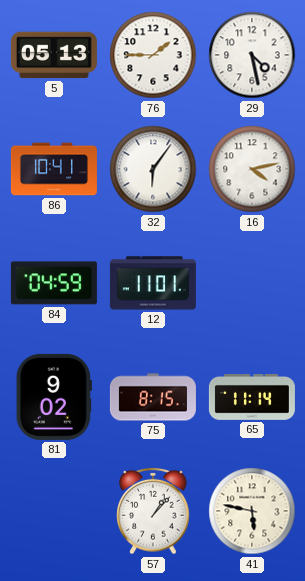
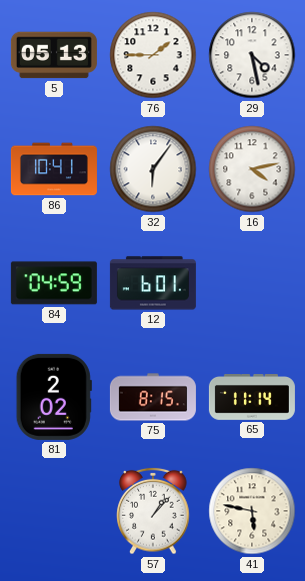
12: 11:01 -> 6:01 (153, 283)
81: 9:02 -> 2:02 (54, 397)
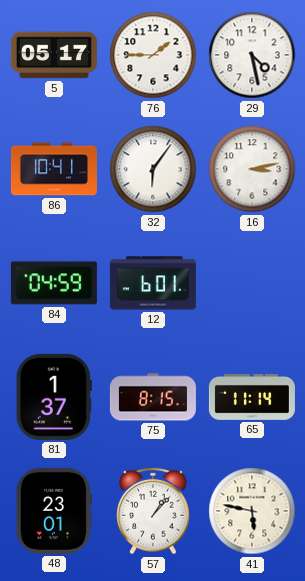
5: 05:13 -> 05:17 (54, 55)
16: 4:13 -> 3:13 (252, 169)
81: 2:02 -> 1:37 (54, 397)
48: none -> 23:01 (54, 511)
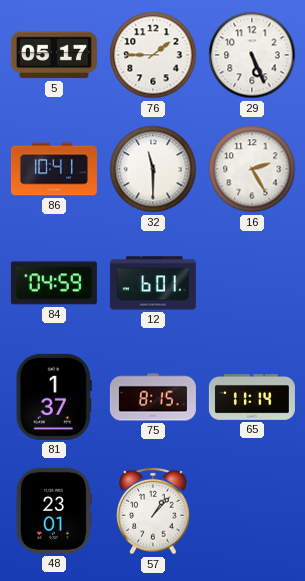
29: 4:28 -> 5:26 (252, 55)
32: 6:06 -> 11:30 (153, 169)
16: 3:13 -> 2:25 (252, 169)
41: 5:47 -> none (252, 511)
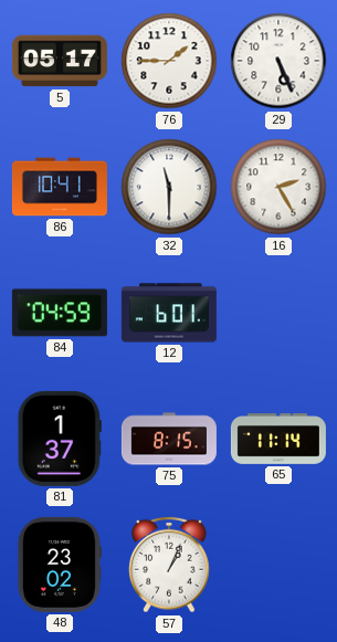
48: 23:01 -> 23:02 (60, 565)
57: 1:07 -> 1:04 (169, 565)
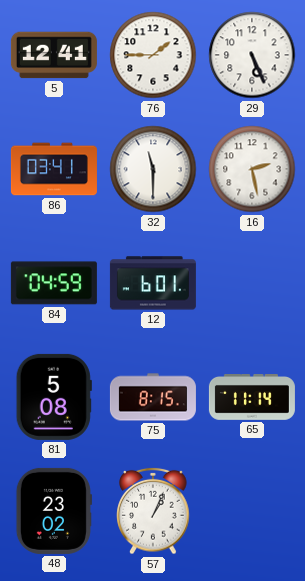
5: 05:17 -> 12:41 (54, 55)
86: 10:41 -> 03:41 (54, 169)
16: 2:25 -> 2:28 (252, 169)
81: 1:37 -> 5:08 (54, 397)
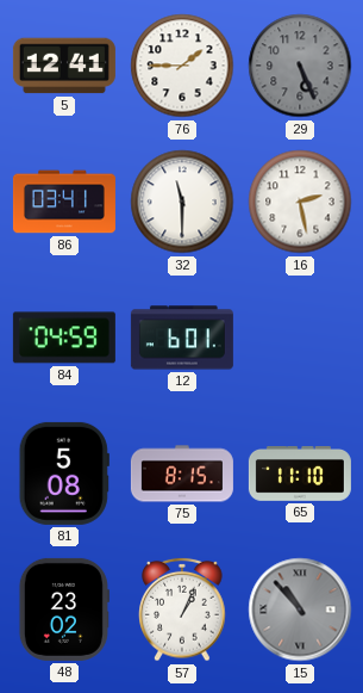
29 dial: white -> grey (300, 66)
65: 11:14 -> 11:10 (300, 475)
15: none -> 10:53 (300, 610)
